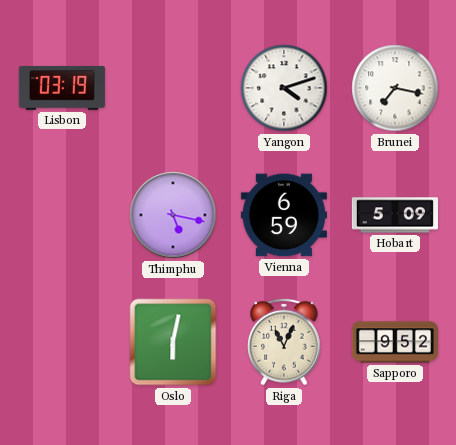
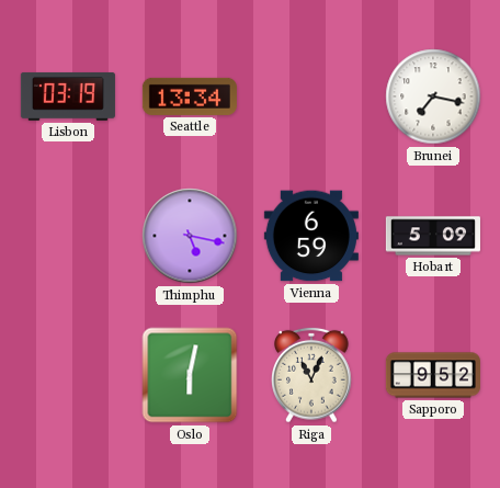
Seattle: none -> 13:34 (190, 97)
Yangon: 4:12 -> none (284, 88)
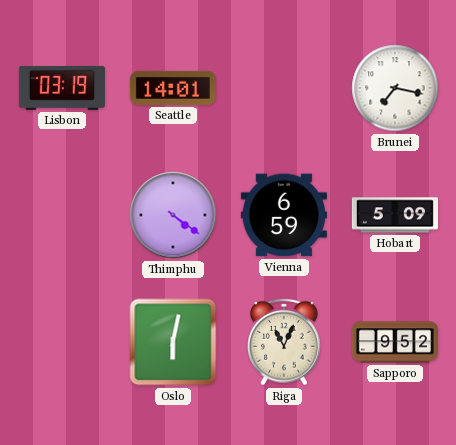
Seattle: 13:34 -> 14:01 (173, 88)
Thimphu: 5:17 -> 4:21 (173, 215)
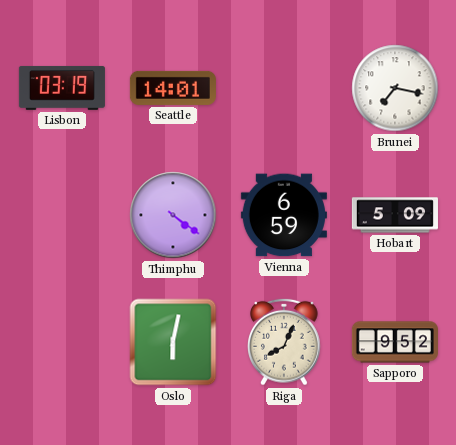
Riga: 11:04 -> 8:04 (285, 342)
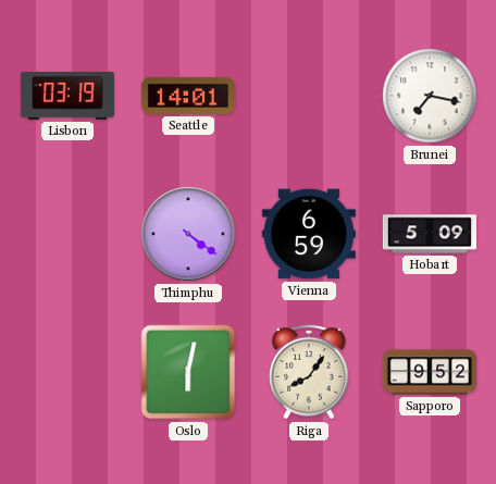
Riga: 8:04 -> 8:06 (310, 372)
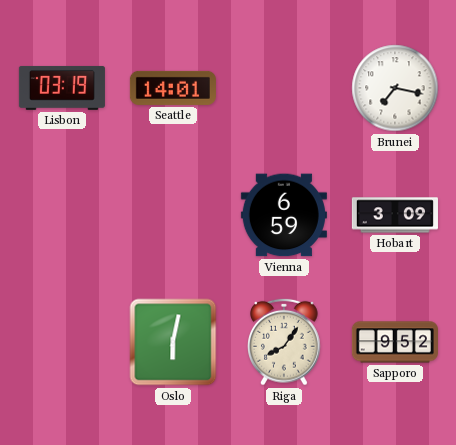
Thimphu: 4:21 -> none (188, 234)
Hobart: 5:09 -> 3:09 (395, 215)
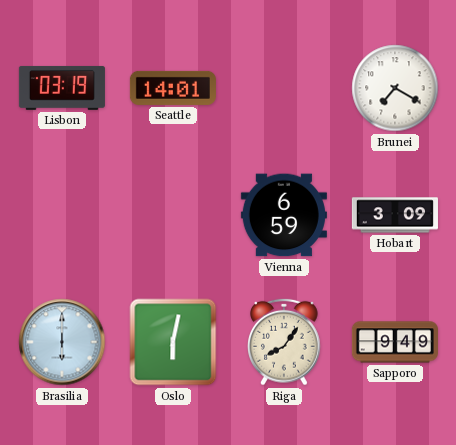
Brunei: 7:17 -> 7:20 (395, 88)
Brasilia: none -> 6:00 (62, 342)
Sapporo: 9:52 -> 9:49 (395, 342)
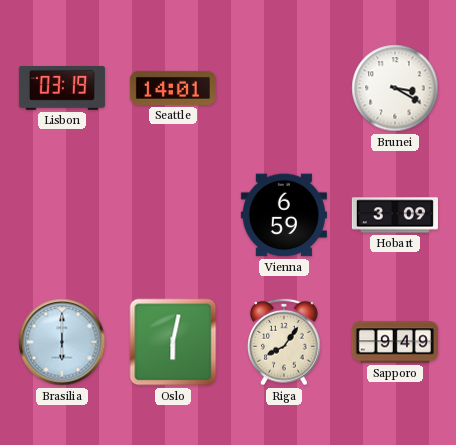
Brunei: 7:20 -> 3:20 (395, 88)
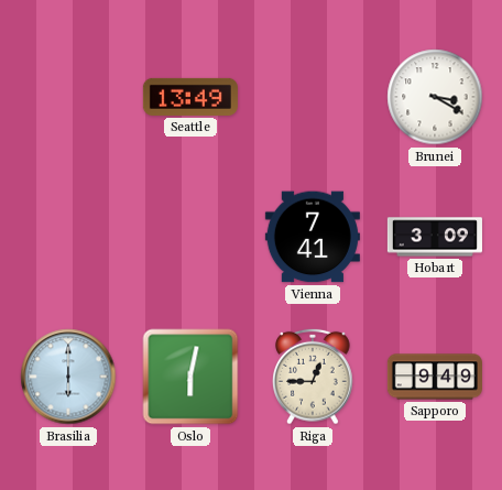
Lisbon: 03:19 -> none (62, 88)
Seattle: 14:01 -> 13:49 (190, 97)
Vienna: 6:59 -> 7:41 (313, 237)
Riga: 8:06 -> 12:45 (314, 377)
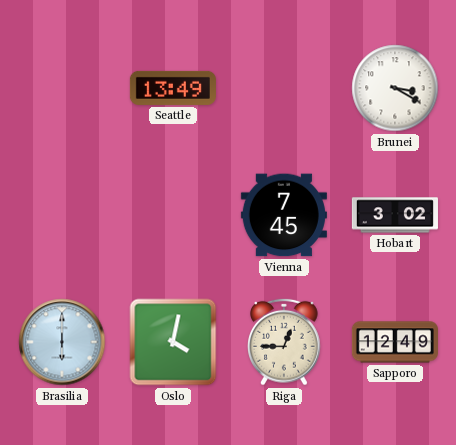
Vienna: 7:41 -> 7:45 (284, 215)
Hobart: 3:09 -> 3:02 (395, 215)
Oslo: 6:02 -> 4:02 (173, 342)
Sapporo: 9:49 -> 12:49 (395, 342)
